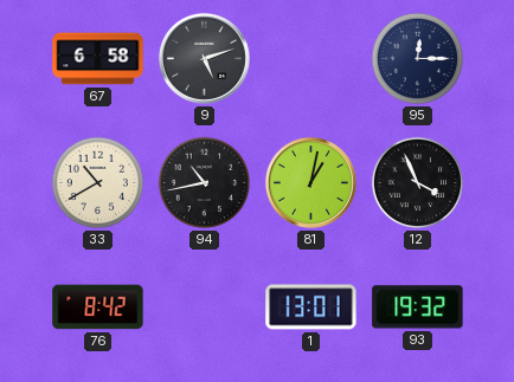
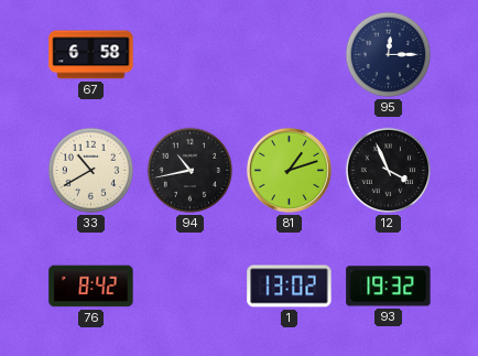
9: 5:12 -> none (204, 58)
81: 1:02 -> 1:12 (289, 170)
1: 13:01 -> 13:02 (290, 287)
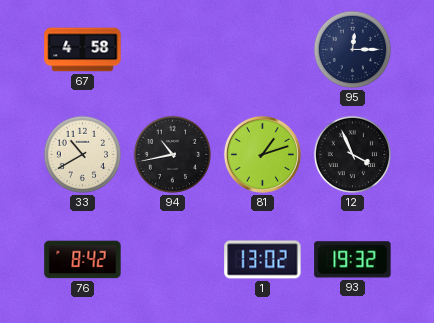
67: 6:58 -> 4:58 (83, 50)
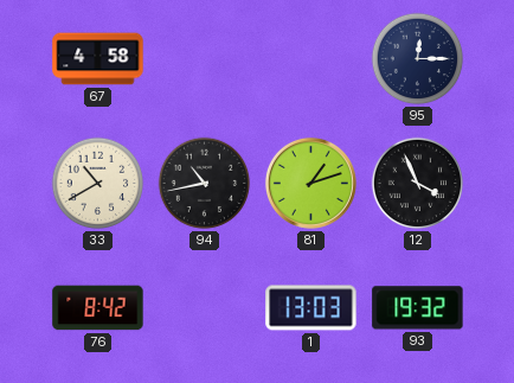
1: 13:02 -> 13:03 (311, 308)
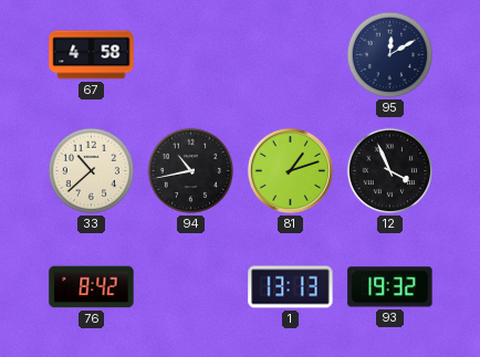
95: 12:15 -> 12:10 (390, 55)
33: 10:40 -> 10:38 (92, 171)
1: 13:03 -> 13:13 (291, 287)
